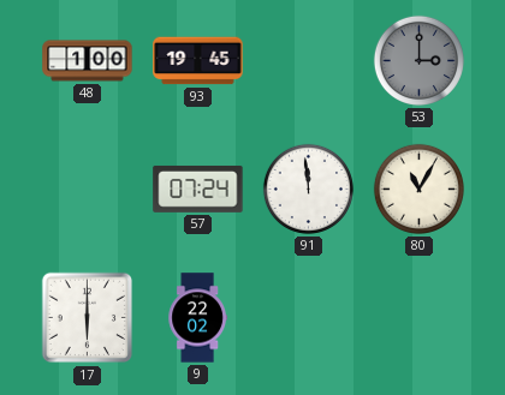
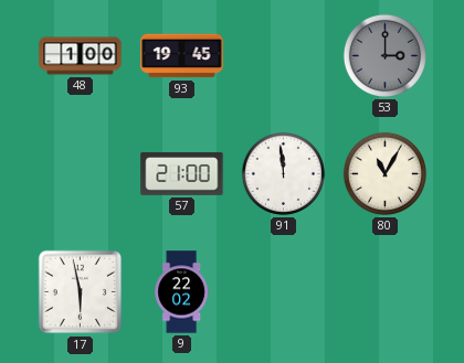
57: 07:24 -> 21:00 (182, 173)
17: 6:00 -> 5:58 (81, 292)
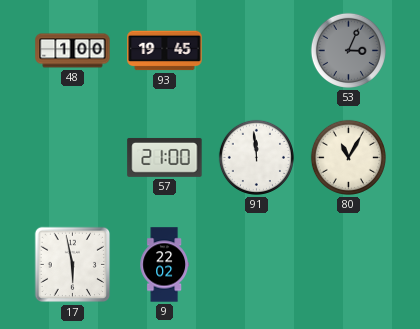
53: 3:00 -> 3:04 (348, 50)
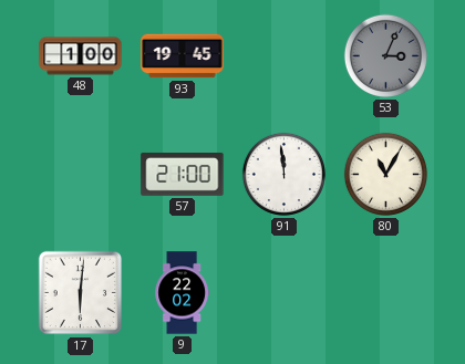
17: 5:58 -> 6:01 (81, 293)
